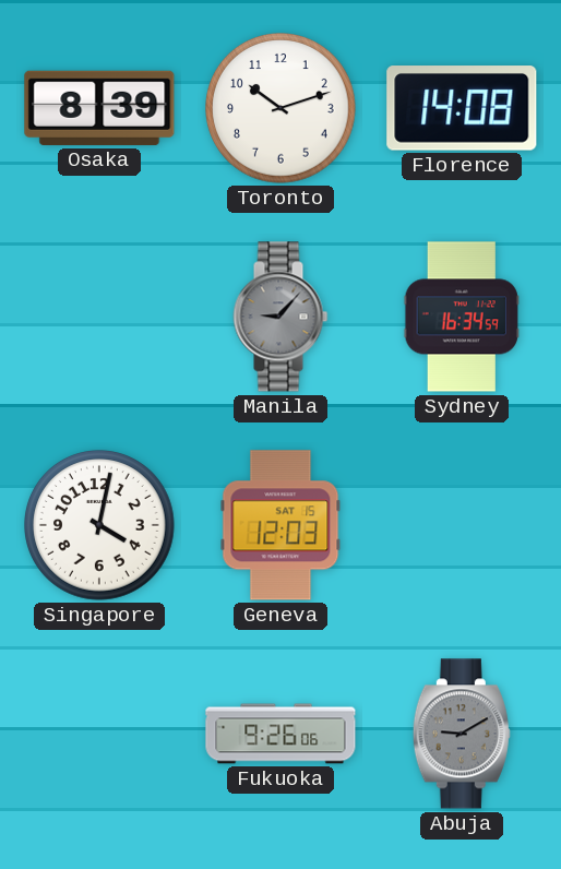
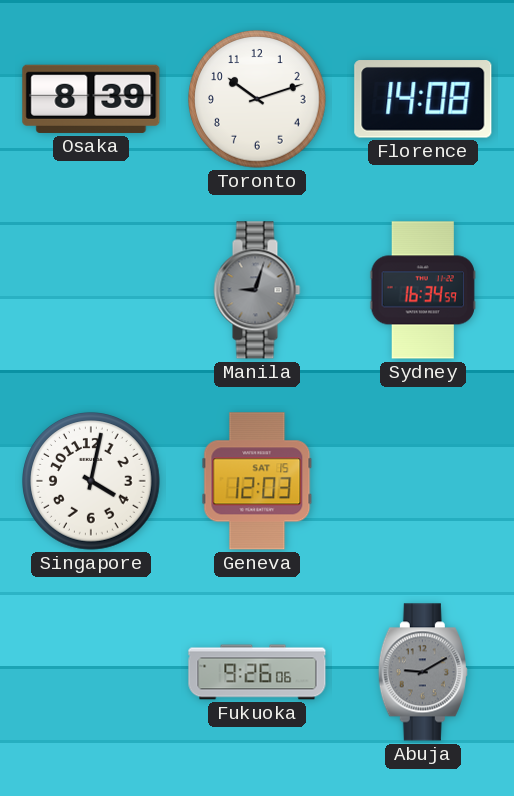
Manila: 9:07 -> 9:03 (257, 290)
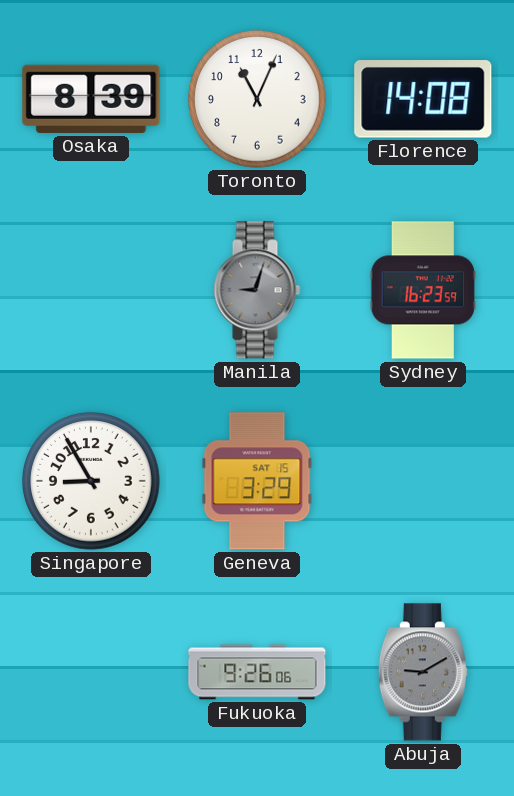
Toronto: 10:12 -> 11:04 (258, 100)
Sydney: 16:34 -> 16:23 (423, 290)
Singapore: 4:02 -> 8:55 (92, 482)
Geneva: 12:03 -> 3:29 (257, 481)
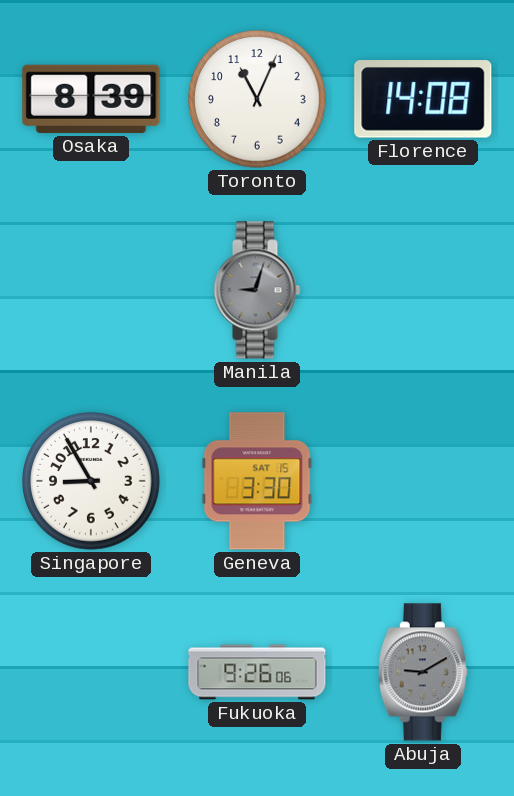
Sydney: 16:23 -> none (423, 290)
Geneva: 3:29 -> 3:30 (257, 481)
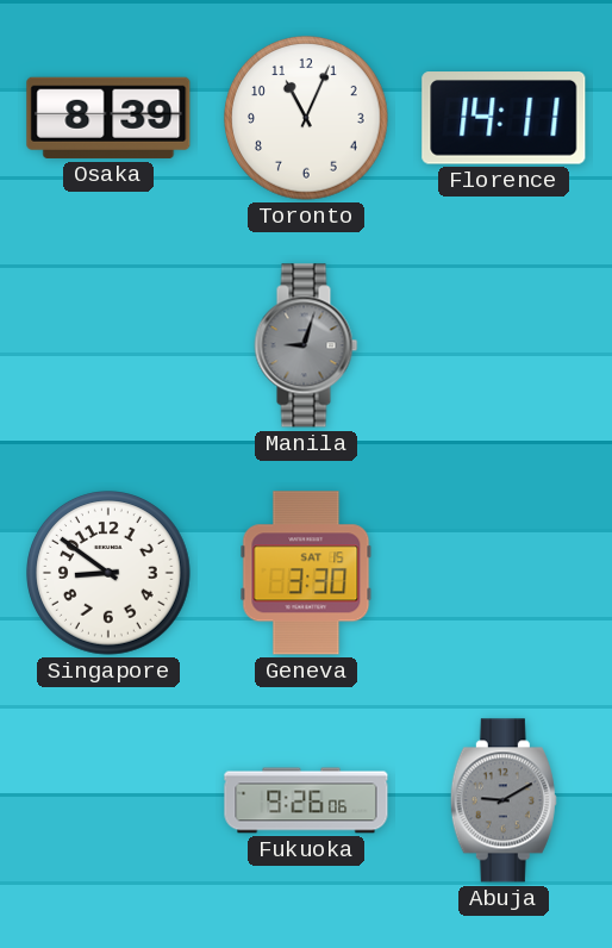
Florence: 14:08 -> 14:11 (504, 118)
Singapore: 8:55 -> 8:51 (110, 574)
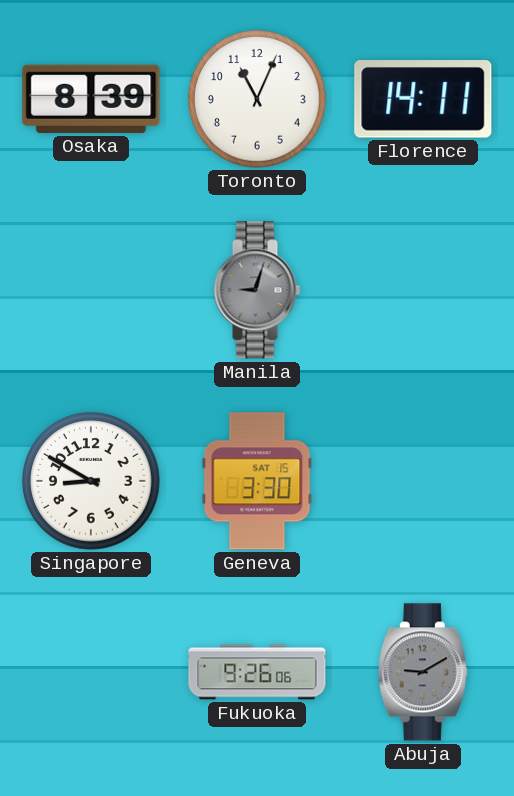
Singapore: 8:51 -> 8:50 (92, 482)
